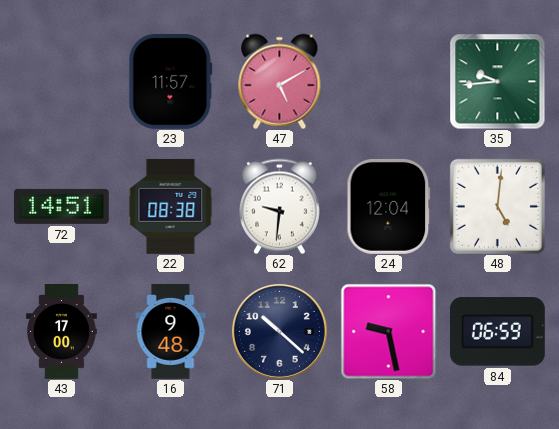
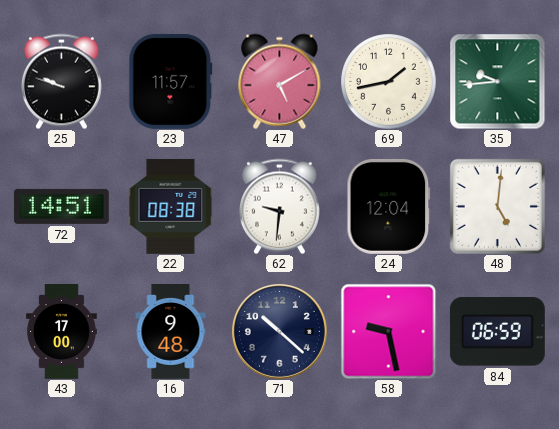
25: none -> 9:48 (61, 81)
69: none -> 1:43 (388, 81)
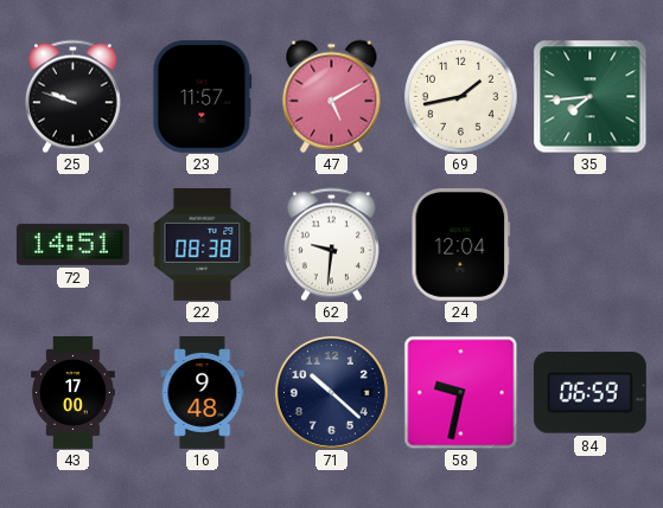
35: 9:44 -> 7:44 (589, 96)
48: 5:01 -> none (497, 206)
58: 9:28 -> 9:32 (460, 392)
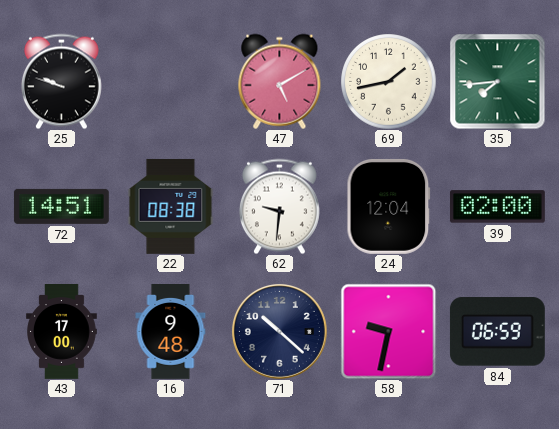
23: 11:57 -> none (203, 96)
39: none -> 02:00 (497, 207)
